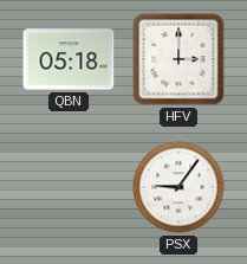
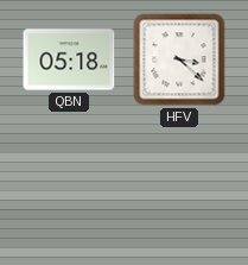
HFV: 3:00 -> 3:22 (179, 59)
PSX: 9:06 -> none (178, 187)
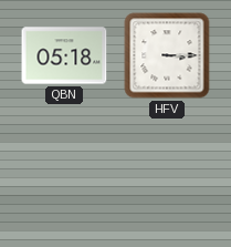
HFV: 3:22 -> 3:15 (167, 55)
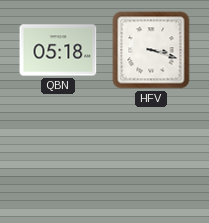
HFV: 3:15 -> 3:18 (151, 50)
